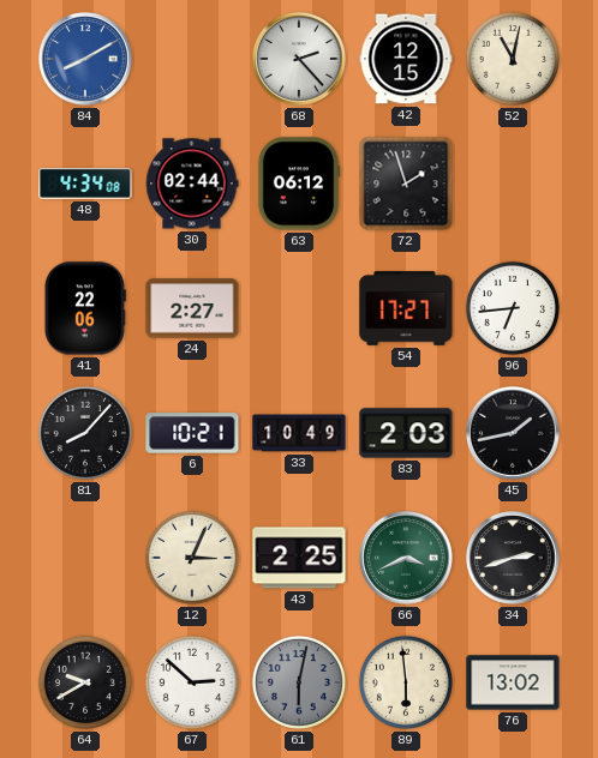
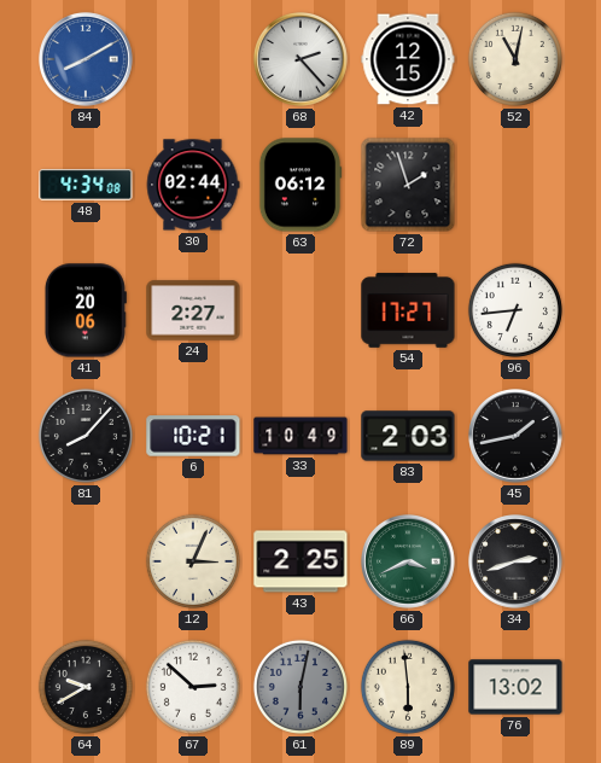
41: 22:06 -> 20:06 (84, 310)
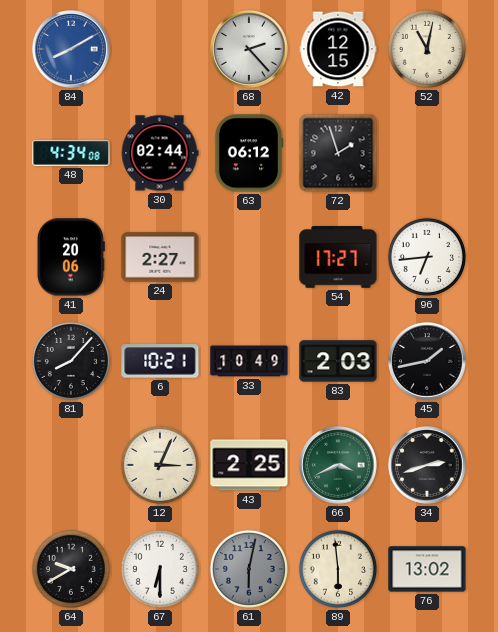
67: 2:52 -> 6:30 (160, 569)
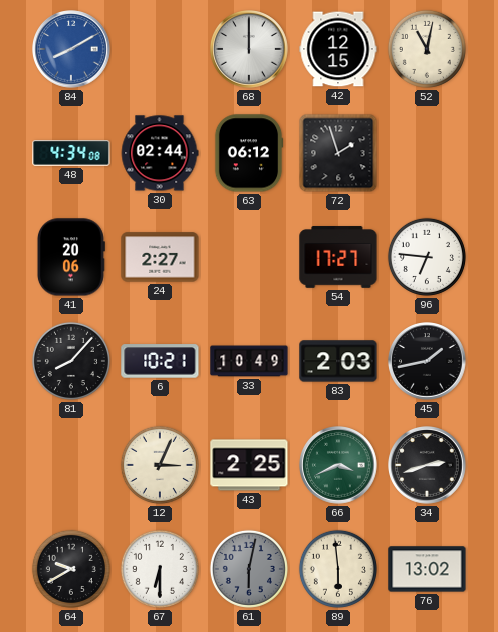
68: 2:23 -> 12:00 (250, 50)
96: 6:44 -> 6:46 (427, 257)
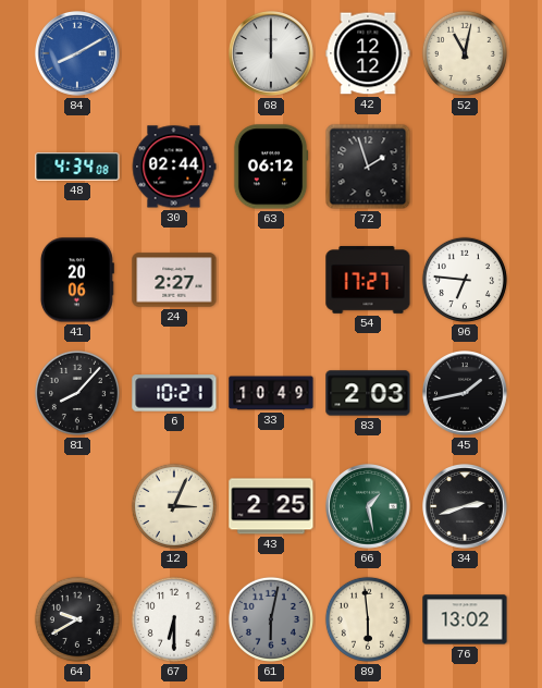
42: 12:15 -> 12:12 (368, 53)
66: 3:41 -> 1:28 (369, 507)
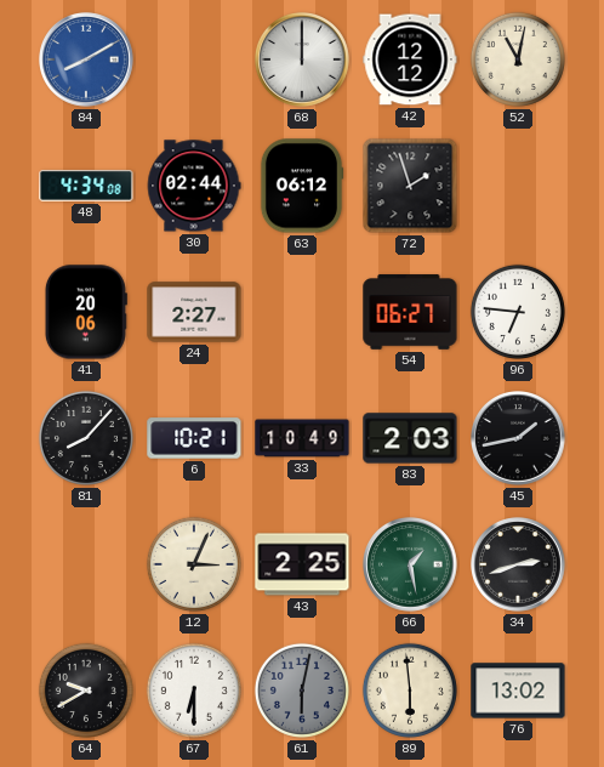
54: 17:27 -> 06:27 (410, 312)
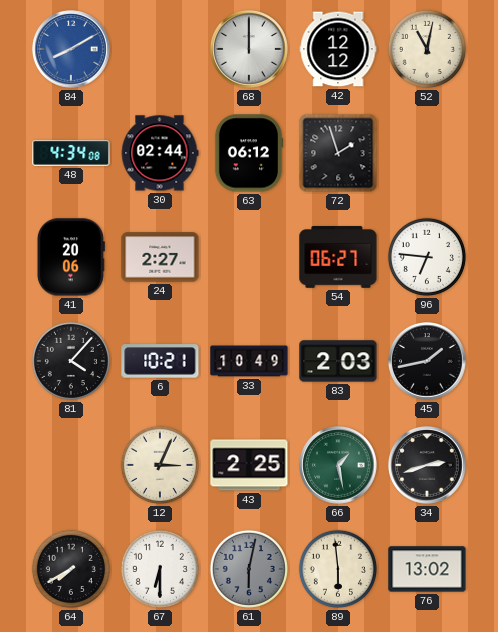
81: 8:07 -> 4:07 (71, 361)
64: 9:40 -> 7:40 (71, 569)
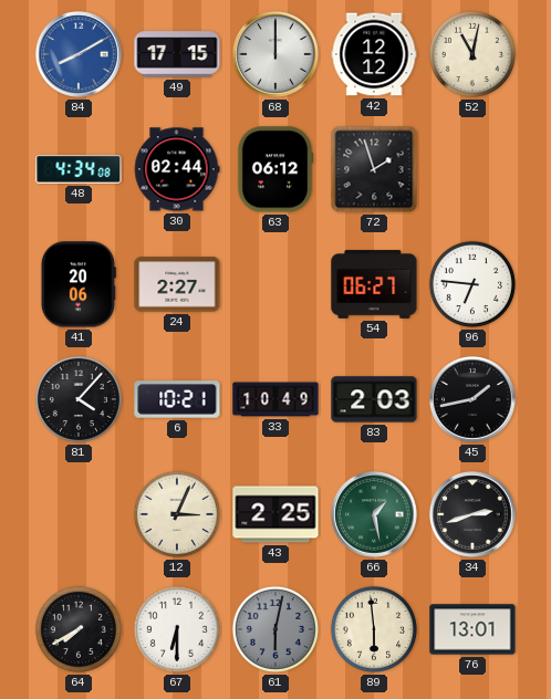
49: none -> 17:15 (177, 54)
76: 13:02 -> 13:01 (472, 629)
